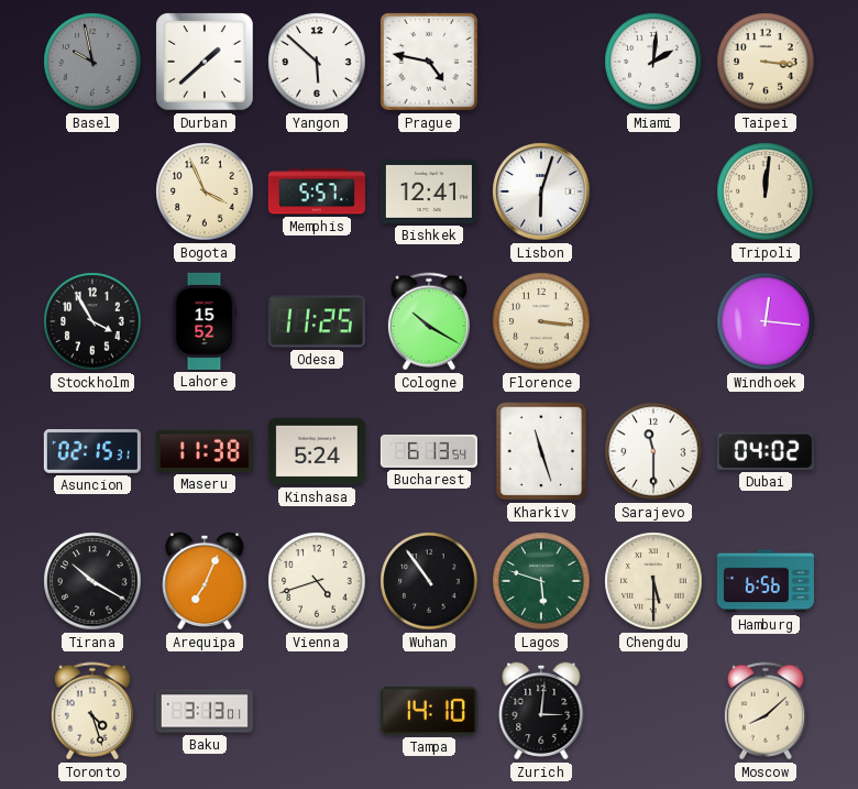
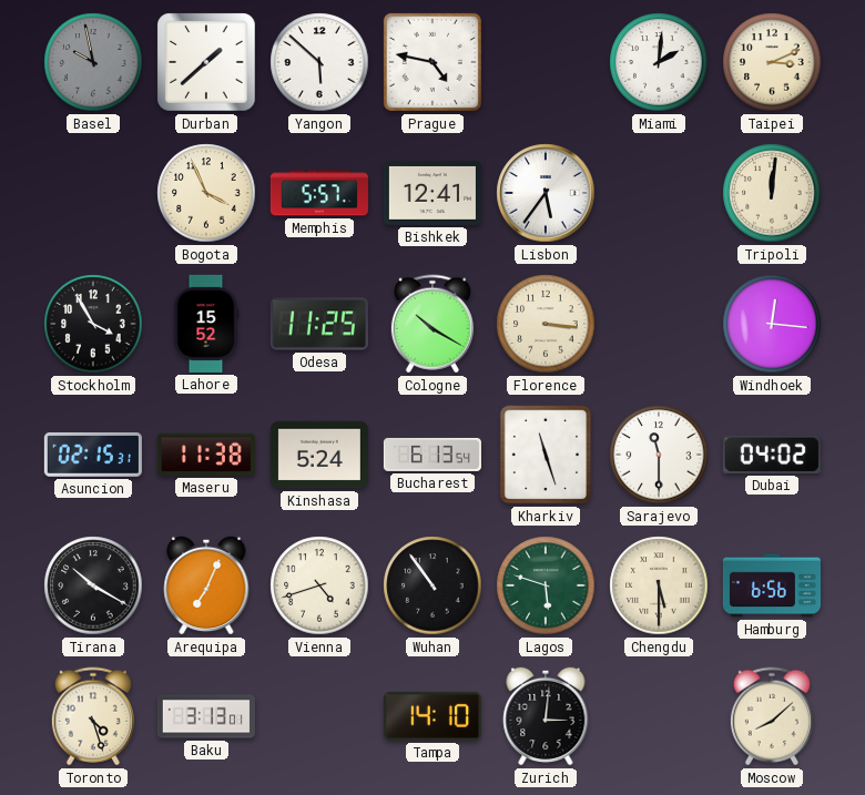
Taipei: 3:16 -> 3:11 (772, 62)
Lisbon: 6:03 -> 5:36 (546, 193)
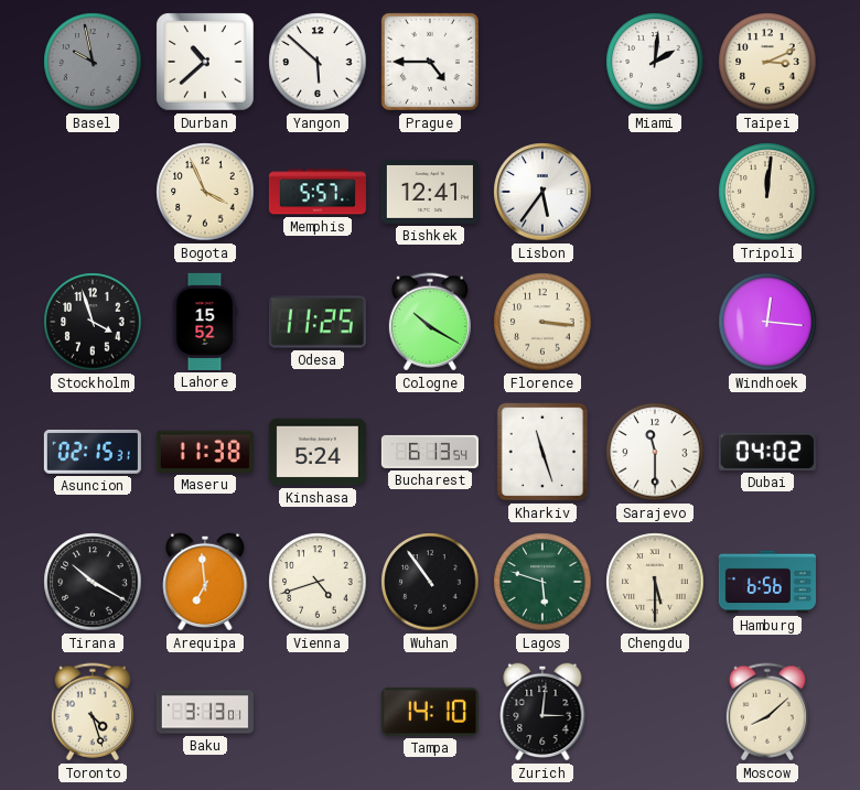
Durban: 1:38 -> 10:38 (205, 62)
Prague: 4:47 -> 4:45 (430, 62)
Stockholm: 3:55 -> 3:57 (93, 322)
Arequipa: 7:04 -> 6:59 (205, 582)
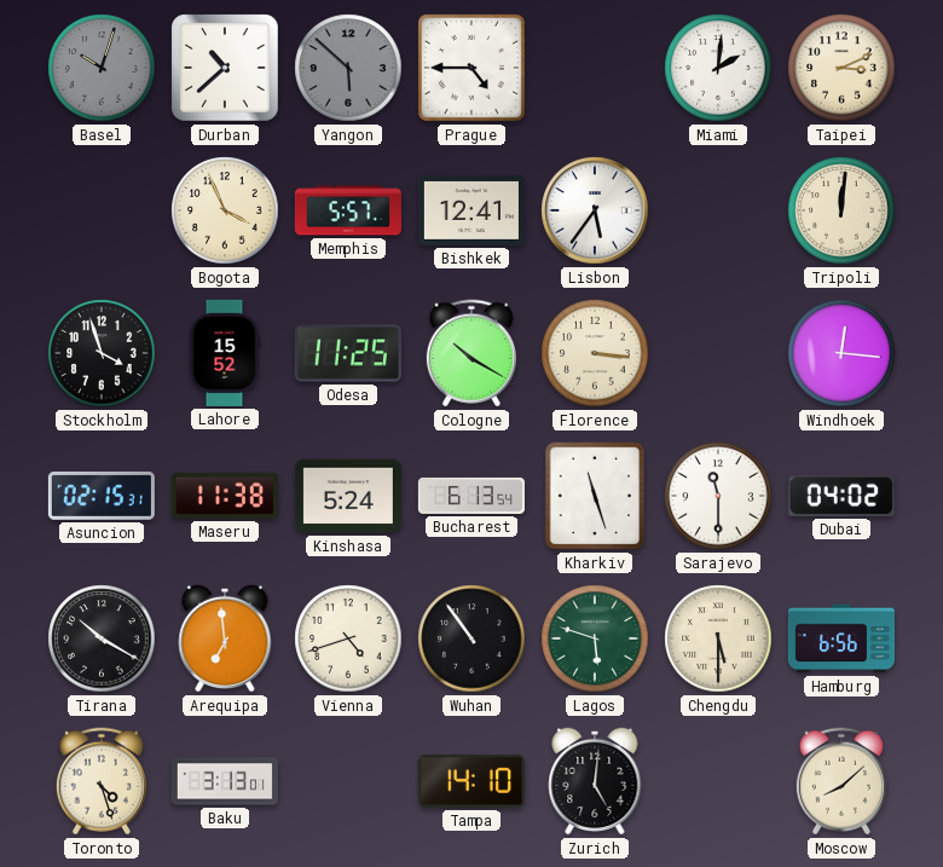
Basel: 9:58 -> 10:03 (102, 68)
Yangon dial: white -> grey (348, 68)
Zurich: 3:01 -> 5:01 (595, 781)
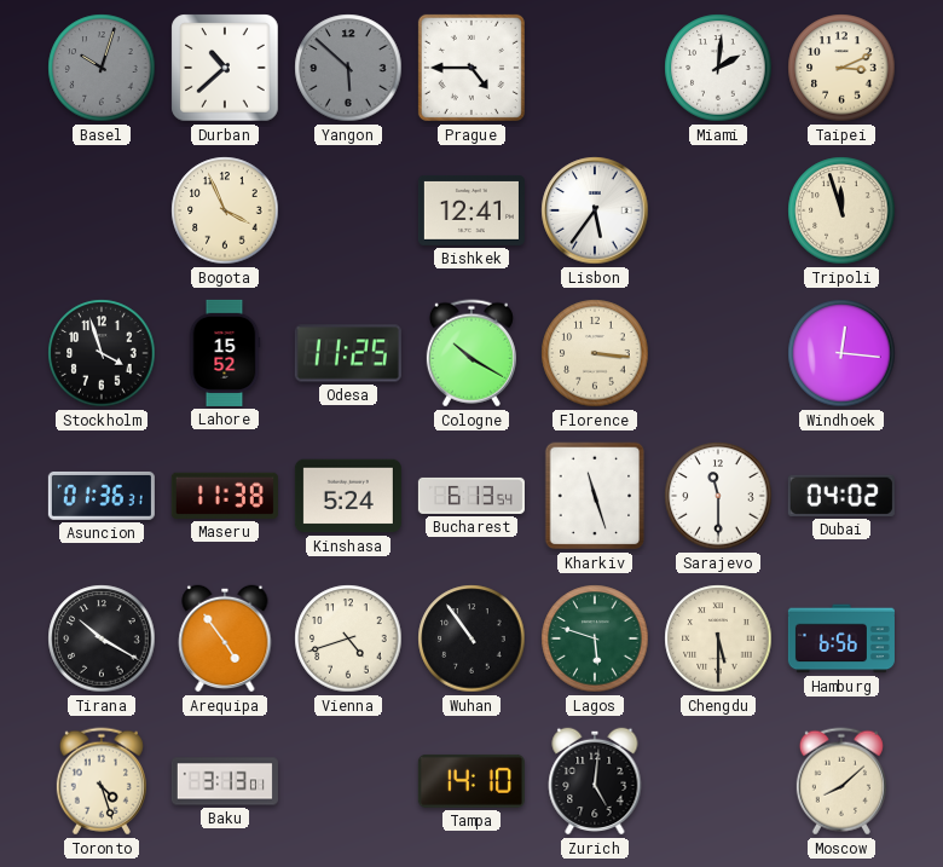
Memphis: 5:57 -> none (348, 210)
Tripoli: 12:01 -> 11:57 (841, 210)
Asuncion: 02:15 -> 01:36 (102, 496)
Arequipa: 6:59 -> 4:54 (225, 638)
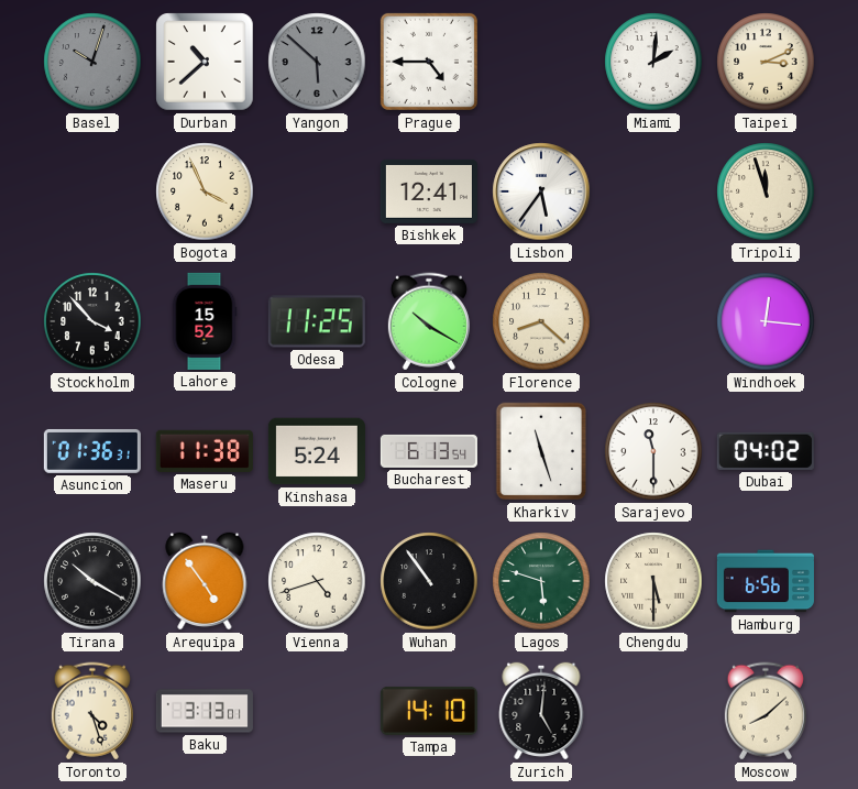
Stockholm: 3:57 -> 3:53 (92, 321)
Florence: 3:16 -> 8:22 (541, 321)
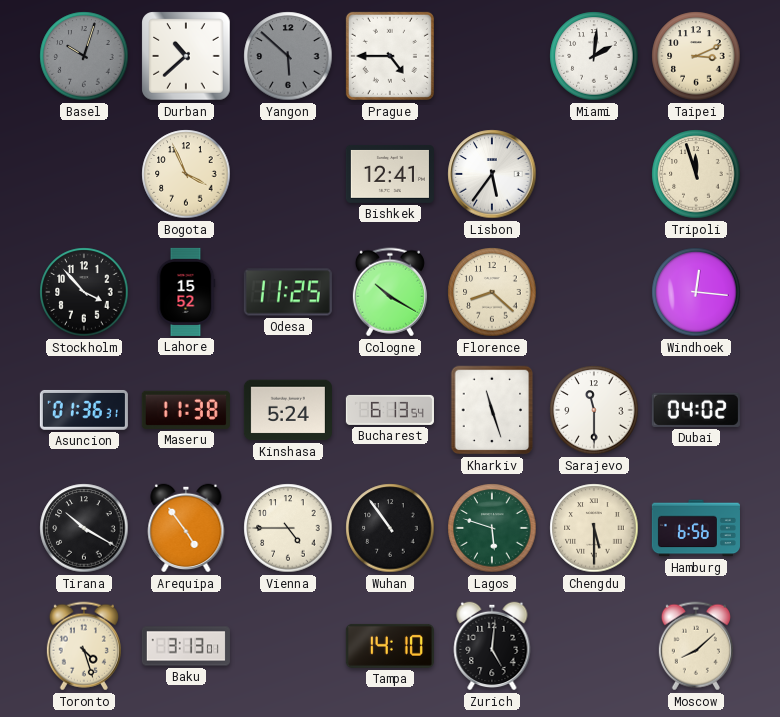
Vienna: 4:42 -> 4:45 (288, 528)
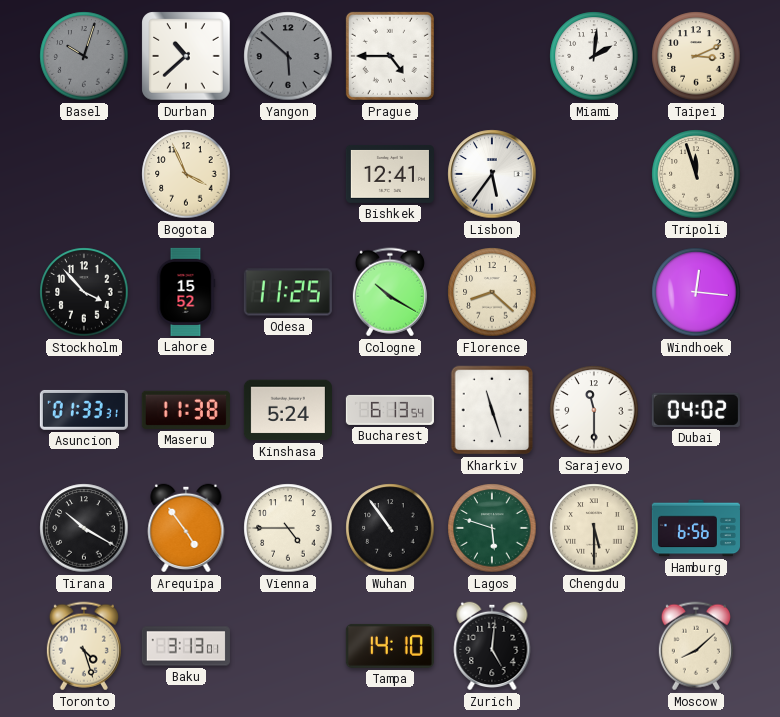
Asuncion: 01:36 -> 01:33 (84, 410)
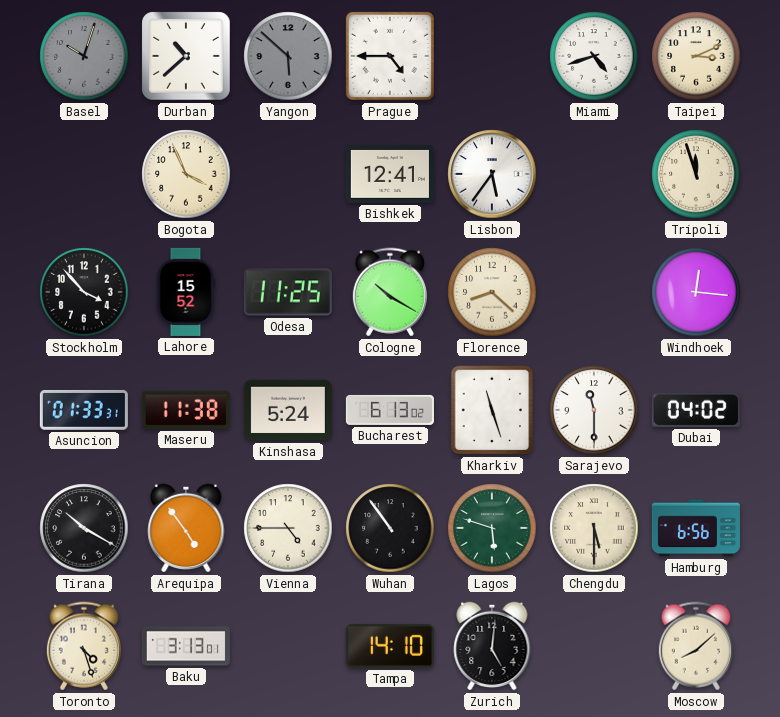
Miami: 2:01 -> 4:42 (594, 56)
Bucharest: 6:13:54 -> 6:13:02 (390, 410)
